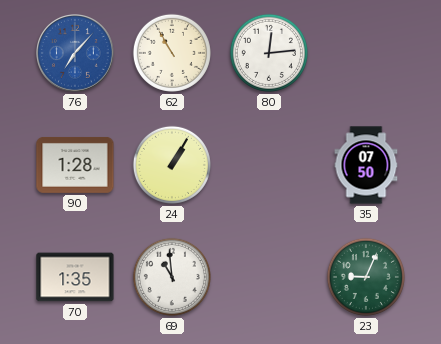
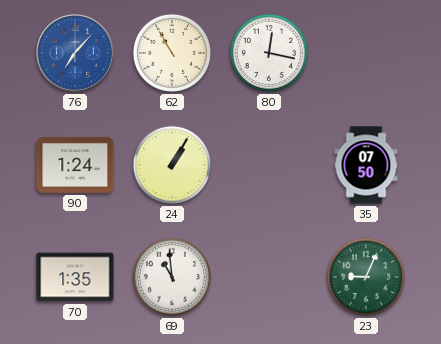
80: 12:14 -> 12:17 (269, 53)
90: 1:28 -> 1:24 (75, 165)
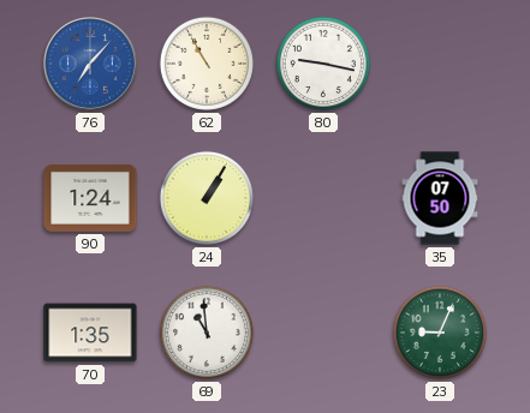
80: 12:17 -> 9:17 (323, 64)
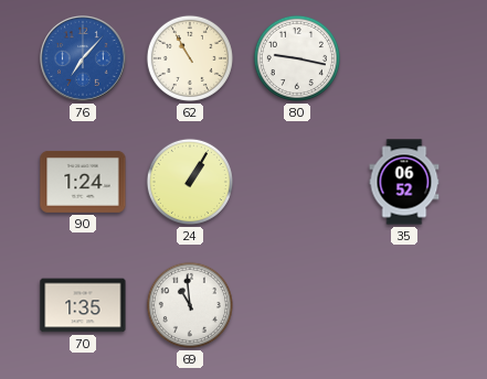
35: 07:50 -> 06:52 (404, 182)
23: 9:04 -> none (440, 333)
